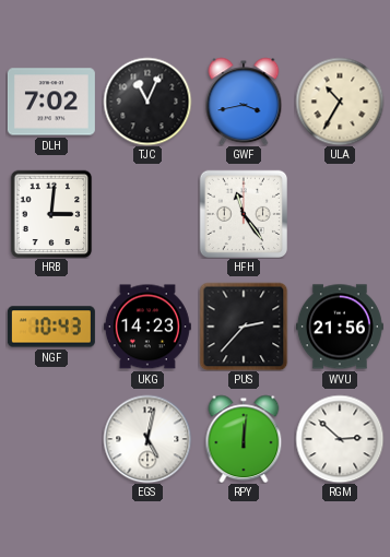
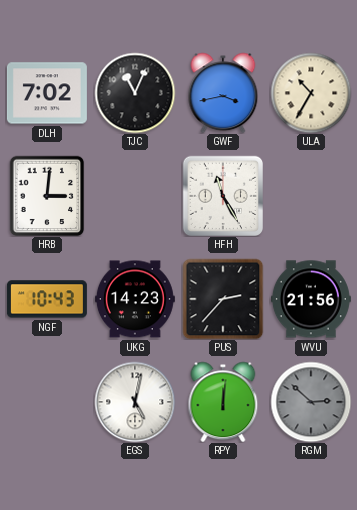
HFH: 11:24 -> 11:25 (222, 195)
RGM dial: white -> grey (311, 402)
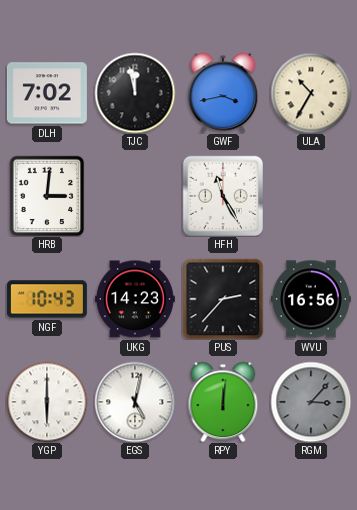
TJC: 11:04 -> 11:58 (135, 93)
WVU: 21:56 -> 16:56 (311, 299)
YGP: none -> 6:00 (47, 402)
RGM: 2:52 -> 3:07 (311, 402)
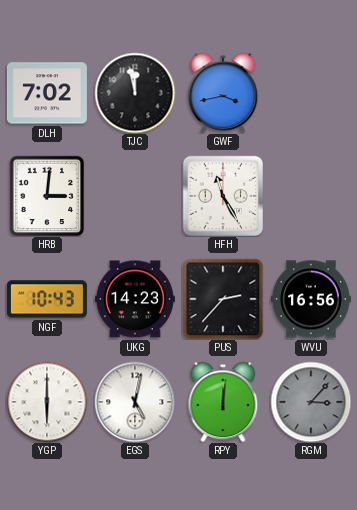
ULA: 10:35 -> none (311, 93)
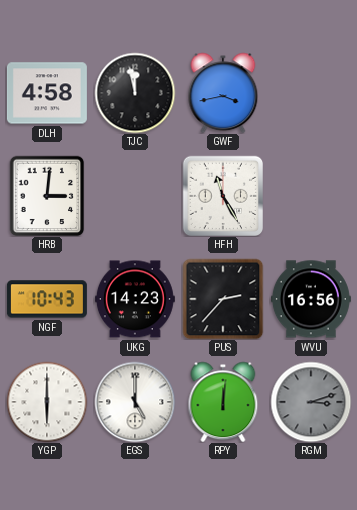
DLH: 7:02 -> 4:58 (47, 93)
EGS: 5:02 -> 5:00 (135, 402)
RGM: 3:07 -> 3:12 (311, 402)
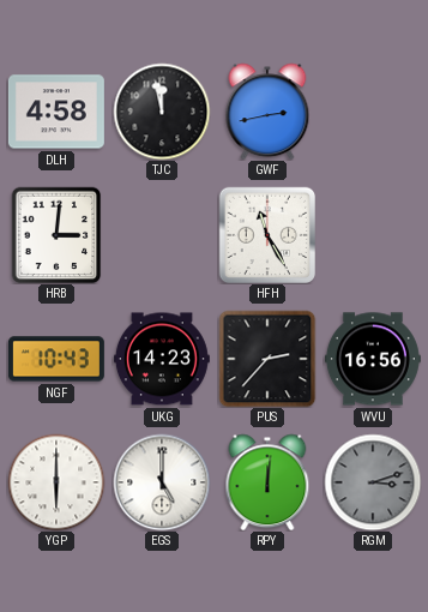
GWF: 3:43 -> 2:43 (267, 112)
